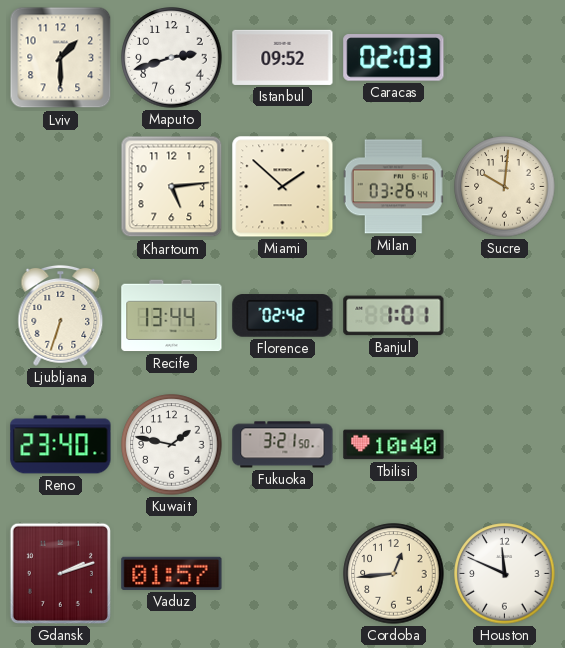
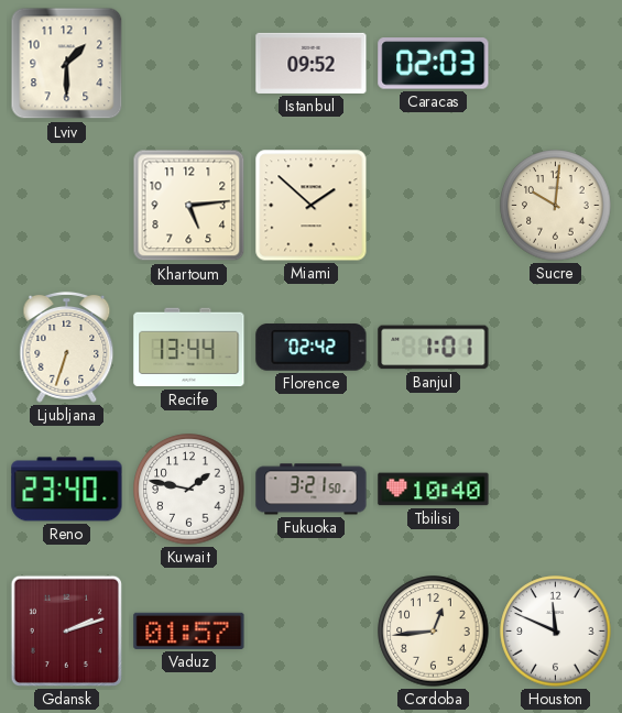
Maputo: 2:42 -> none (172, 58)
Milan: 03:26 -> none (393, 187)
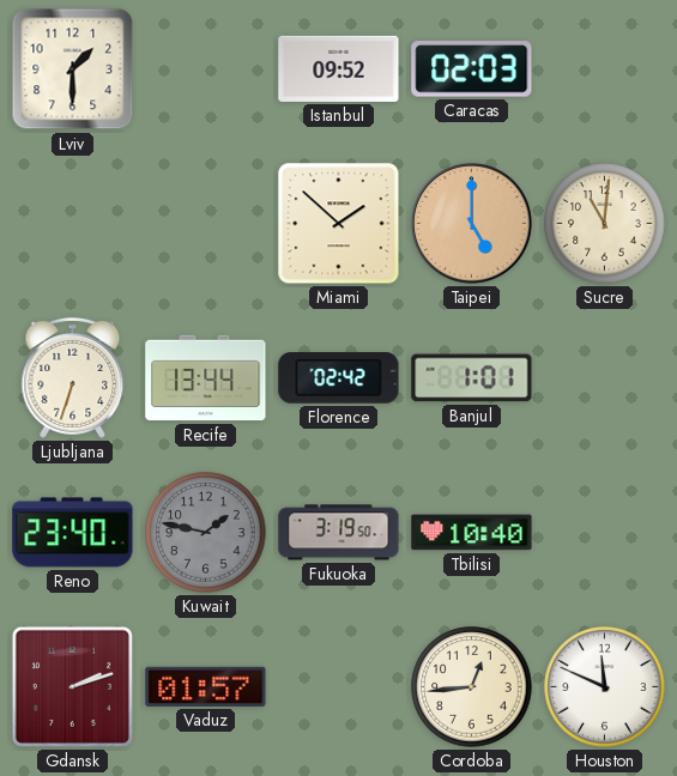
Khartoum: 5:14 -> none (189, 206)
Taipei: none -> 5:00 (472, 224)
Sucre: 10:01 -> 11:01 (605, 224)
Kuwait dial: white -> grey (206, 533)
Fukuoka: 3:21 -> 3:19 (339, 533)
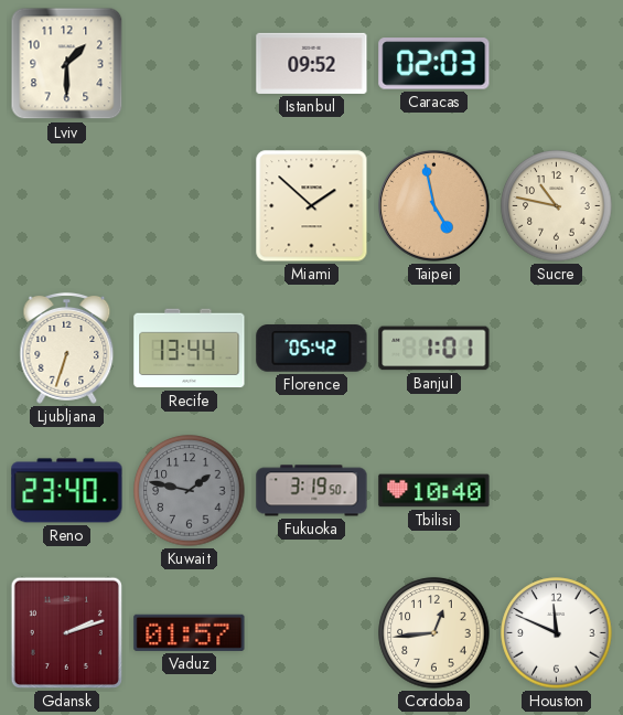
Taipei: 5:00 -> 4:58 (434, 206)
Sucre: 11:01 -> 10:47 (557, 206)
Florence: 02:42 -> 05:42 (312, 349)
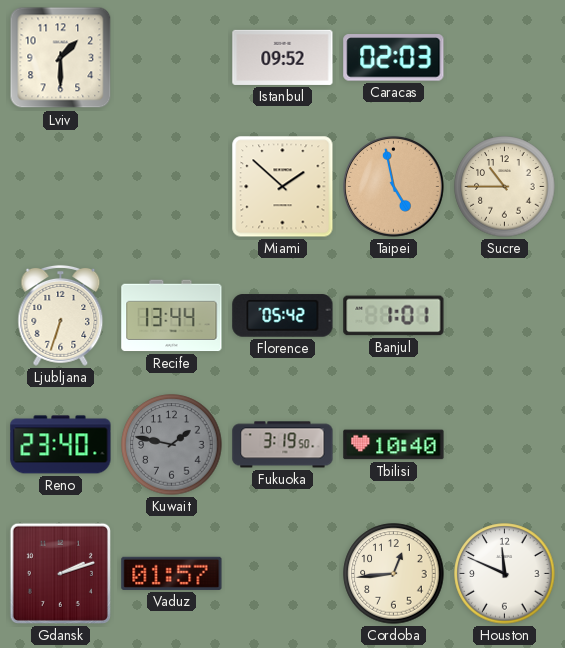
Sucre: 10:47 -> 10:45 (505, 187)
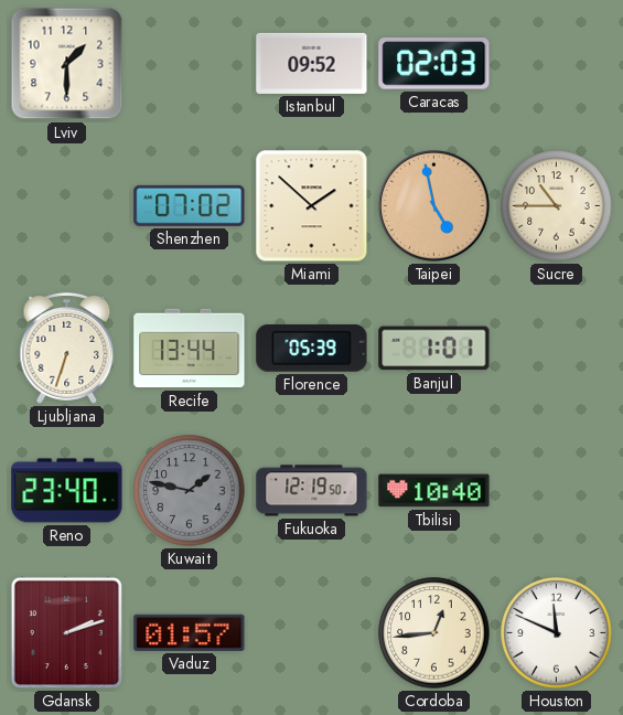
Shenzhen: none -> 07:02 (190, 205)
Florence: 05:42 -> 05:39 (312, 349)
Fukuoka: 3:19 -> 12:19 (312, 491)
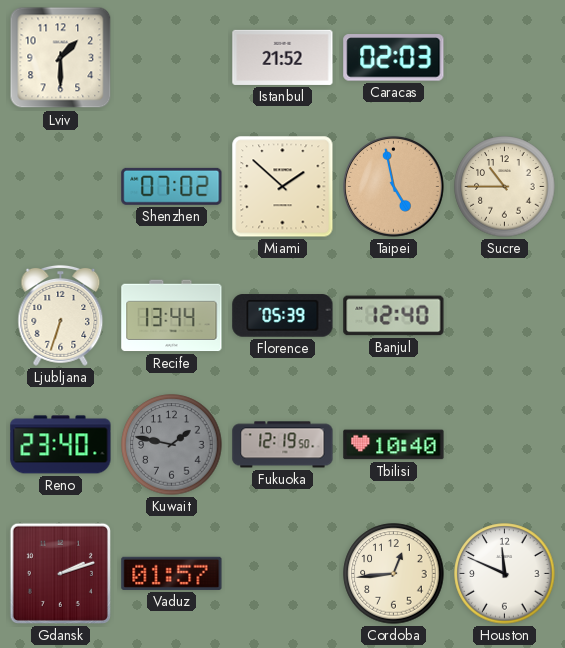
Istanbul: 09:52 -> 21:52 (283, 57)
Banjul: 1:01 -> 12:40 (394, 316)
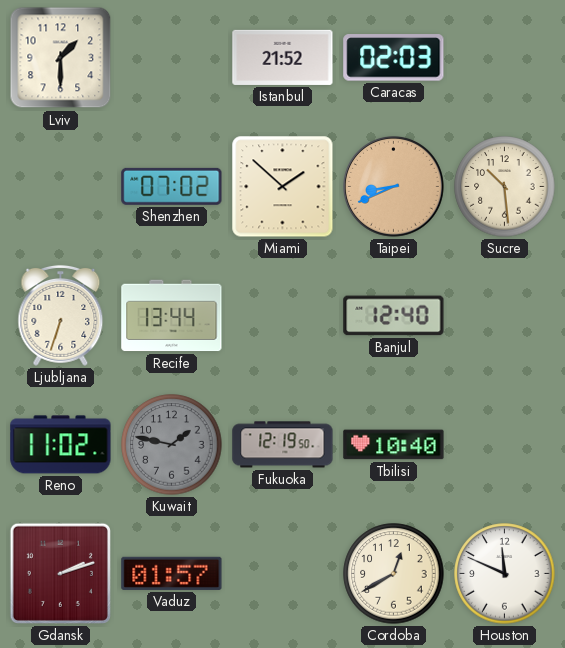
Taipei: 4:58 -> 8:41 (394, 187)
Sucre: 10:45 -> 10:29 (505, 187)
Florence: 05:39 -> none (283, 316)
Reno: 23:40 -> 11:02 (61, 445)
Cordoba: 12:44 -> 12:40 (394, 574)
